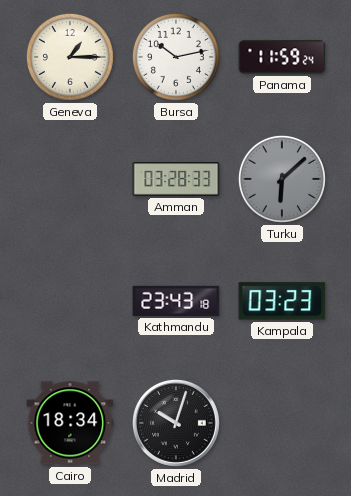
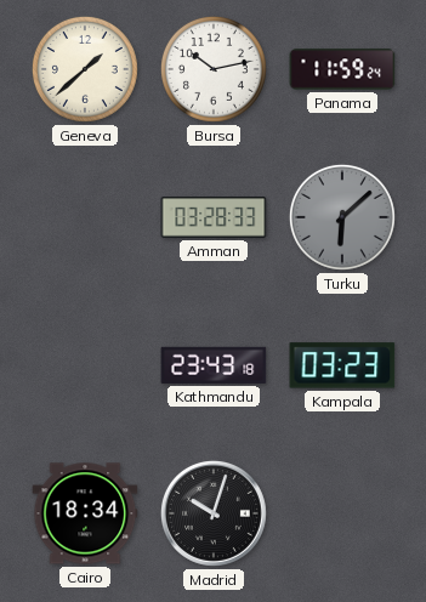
Geneva: 1:15 -> 1:38 (85, 69)
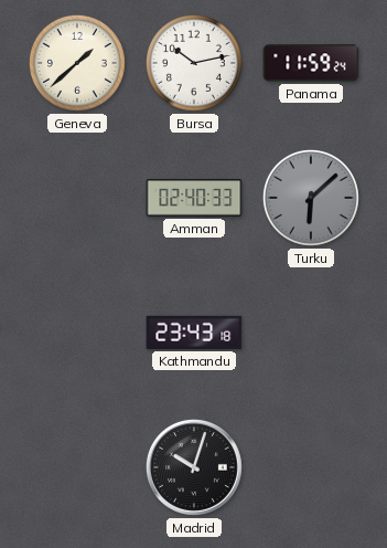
Amman: 03:28 -> 02:40 (194, 198)
Kampala: 03:23 -> none (342, 365)
Cairo: 18:34 -> none (85, 513)
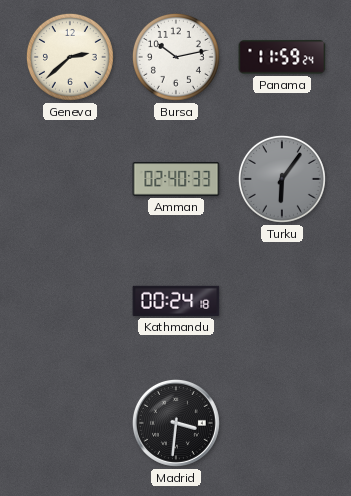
Geneva: 1:38 -> 2:38 (70, 57)
Turku: 6:08 -> 6:06 (282, 179)
Kathmandu: 23:43 -> 00:24 (176, 301)
Madrid: 10:03 -> 3:31 (176, 423)
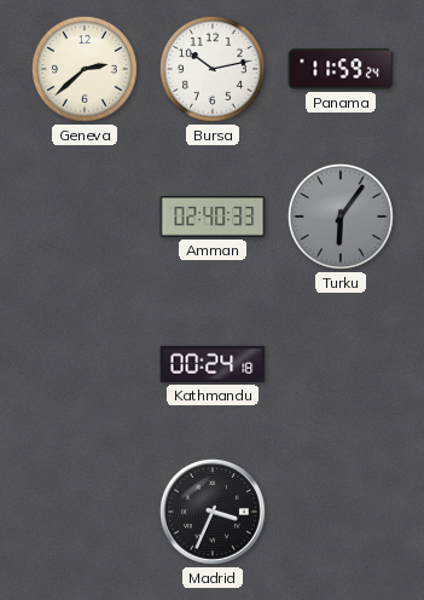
Madrid: 3:31 -> 3:34 (213, 512)
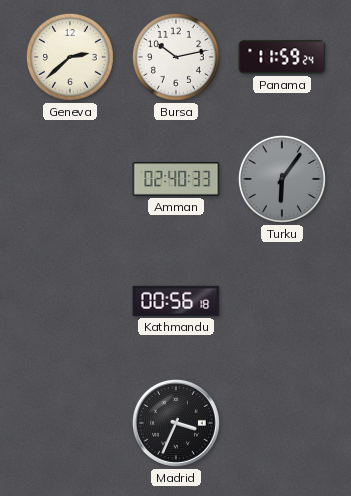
Kathmandu: 00:24 -> 00:56 (176, 301)
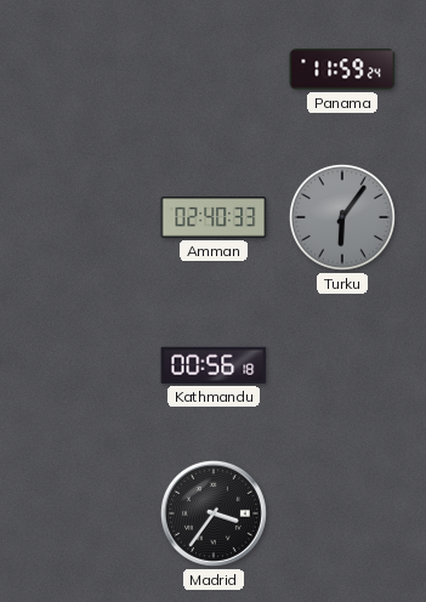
Geneva: 2:38 -> none (70, 57)
Bursa: 10:13 -> none (176, 57)
Madrid: 3:34 -> 3:36 (214, 513)
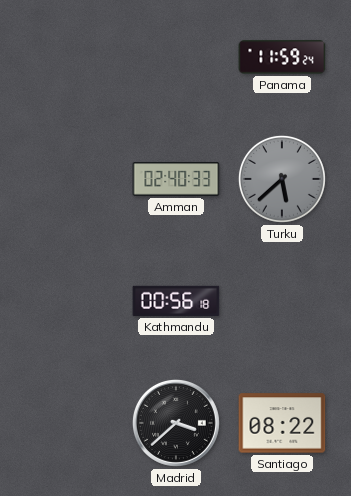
Turku: 6:06 -> 5:38 (282, 179)
Madrid: 3:36 -> 3:38 (176, 423)
Santiago: none -> 08:22 (282, 423)
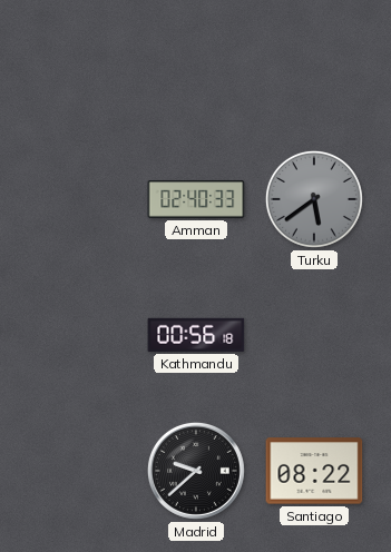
Panama: 11:59 -> none (282, 57)
Turku: 5:38 -> 5:39 (314, 199)
Madrid: 3:38 -> 9:38 (196, 471)
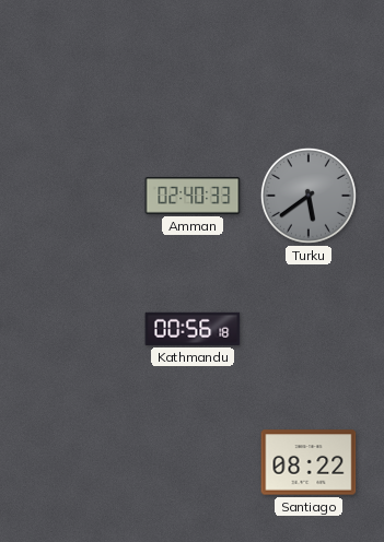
Madrid: 9:38 -> none (196, 471)
